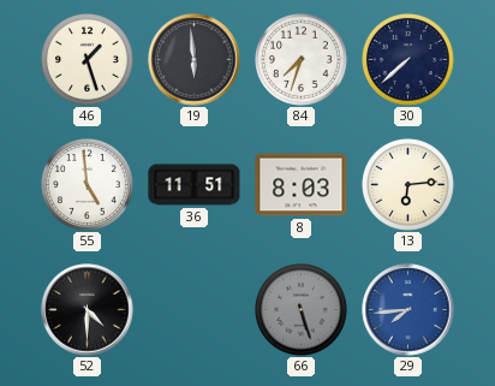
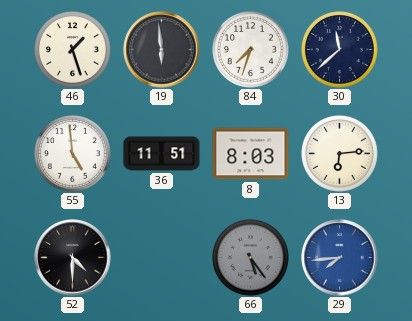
30: 7:38 -> 11:38 (340, 50)
66: 5:27 -> 5:24 (251, 258)
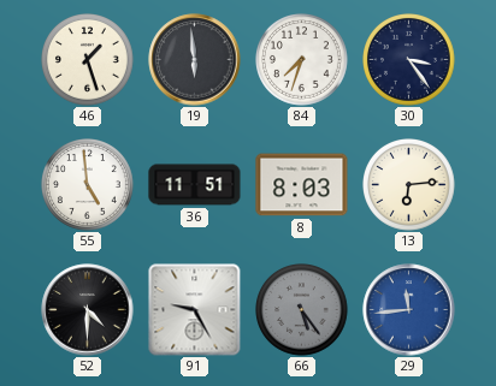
30: 11:38 -> 3:24 (409, 60)
91: none -> 9:25 (195, 310)
29: 7:44 -> 11:44 (409, 310)
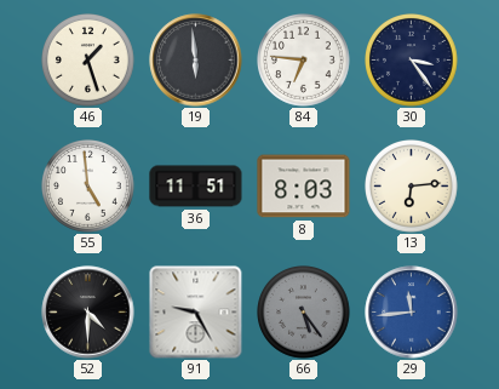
84: 7:33 -> 6:46 (304, 61)
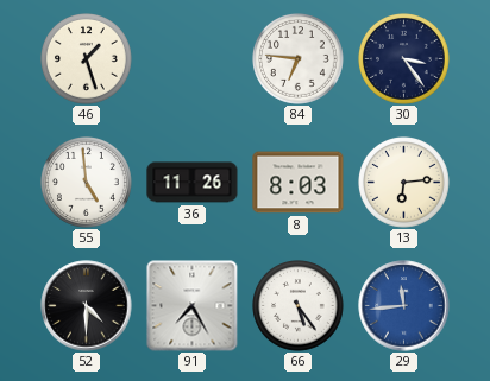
19: 5:59 -> none (196, 61)
36: 11:51 -> 11:26 (193, 183)
91: 9:25 -> 7:25 (193, 306)
66 dial: grey -> white (299, 306)
